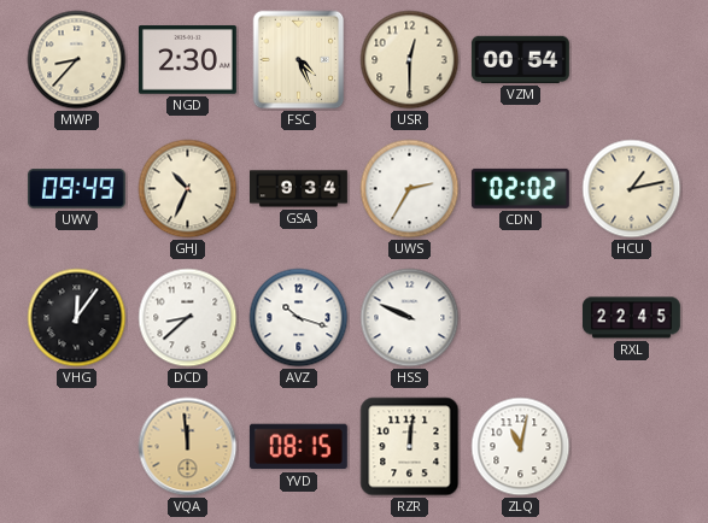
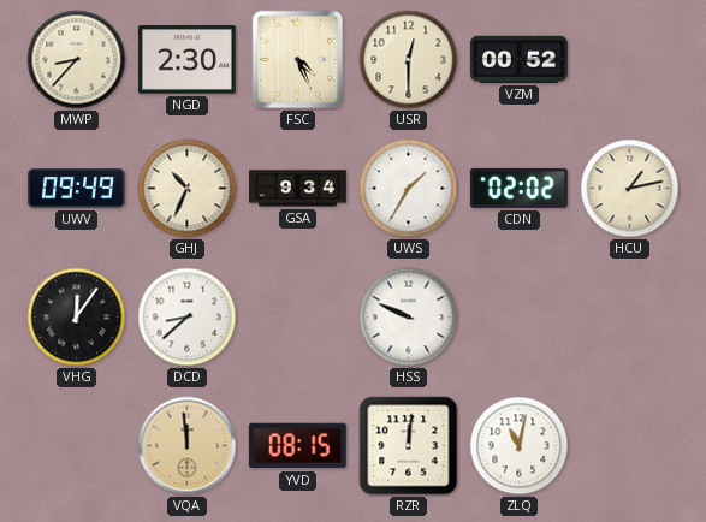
VZM: 00:54 -> 00:52 (518, 59)
UWS: 2:35 -> 1:35 (409, 189)
AVZ: 10:18 -> none (299, 318)
RXL: 22:45 -> none (631, 318)
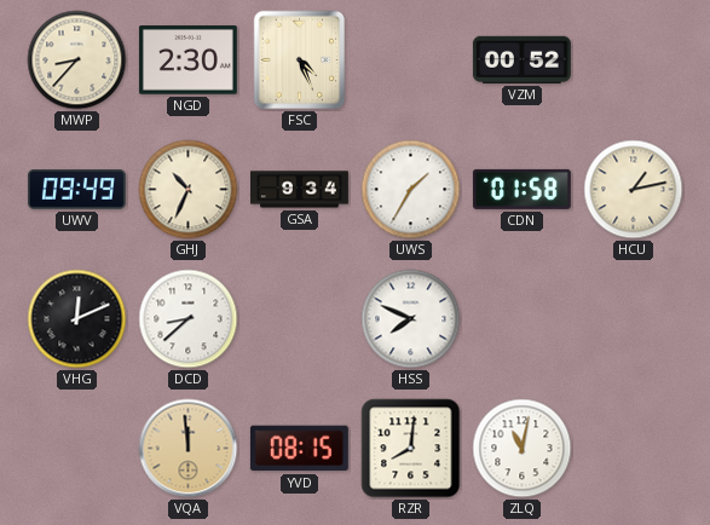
USR: 12:30 -> none (409, 60)
CDN: 02:02 -> 01:58 (521, 189)
VHG: 12:06 -> 12:11 (77, 319)
HSS: 9:49 -> 7:49 (411, 319)
RZR: 12:01 -> 8:01 (411, 449)
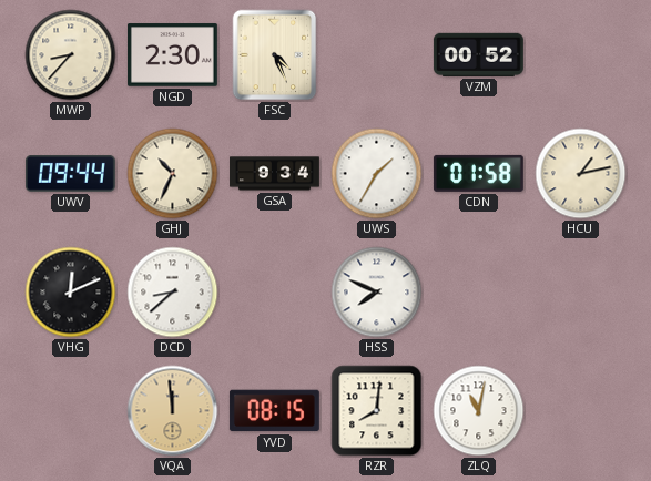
UWV: 09:49 -> 09:44 (70, 174)
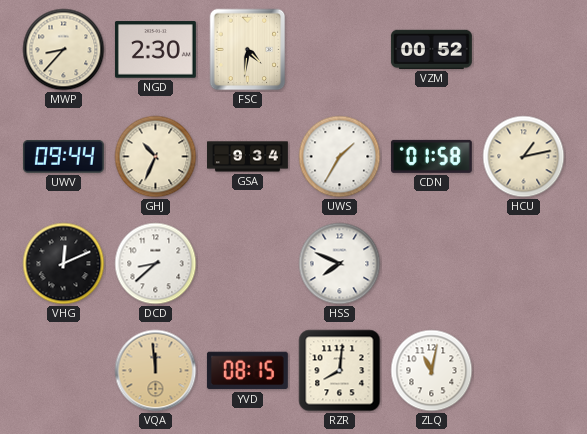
FSC: 4:26 -> 4:31 (248, 50)
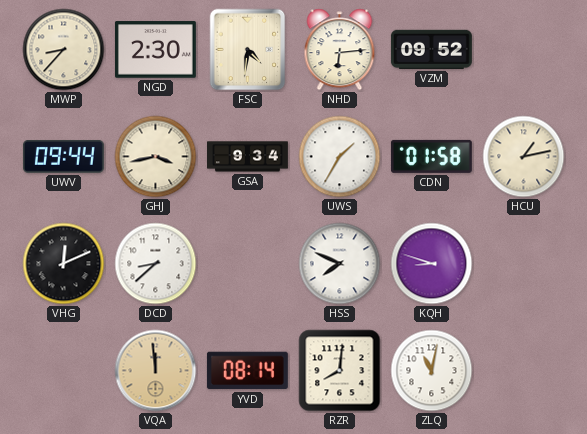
NHD: none -> 6:14 (340, 50)
VZM: 00:52 -> 09:52 (431, 49)
GHJ: 10:34 -> 3:43 (156, 157)
KQH: none -> 8:48 (432, 264)
YVD: 08:15 -> 08:14 (247, 371)
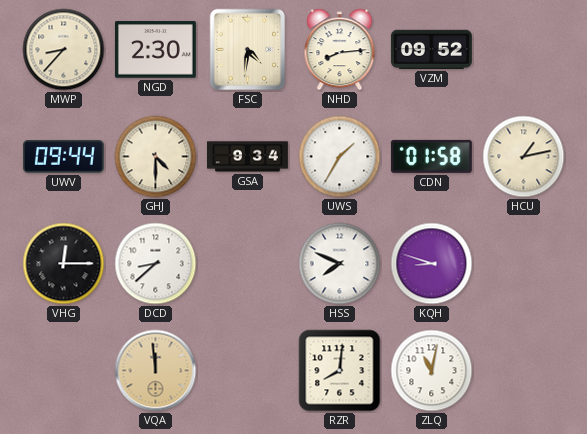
NHD: 6:14 -> 8:14 (340, 50)
GHJ: 3:43 -> 4:30 (156, 157)
VHG: 12:11 -> 12:15 (64, 264)
YVD: 08:14 -> none (247, 371)
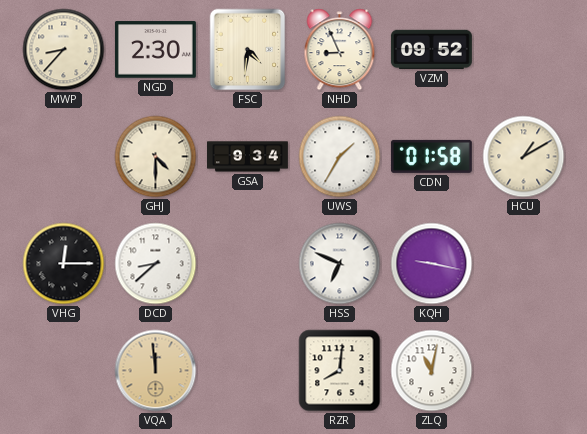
NHD: 8:14 -> 8:56 (340, 50)
UWV: 09:44 -> none (63, 157)
HCU: 1:13 -> 1:10 (524, 157)
HSS: 7:49 -> 6:49 (340, 264)
KQH: 8:48 -> 9:17 (432, 264)
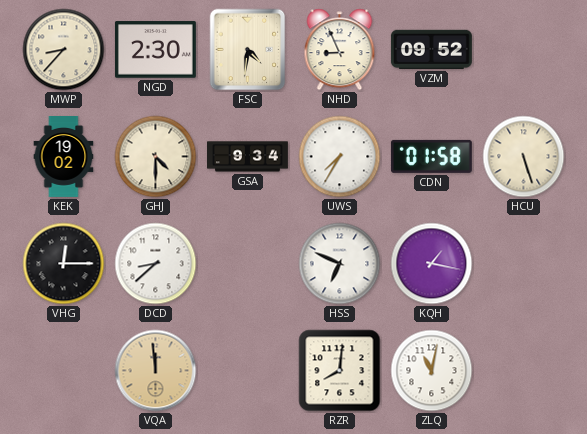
KEK: none -> 19:02 (64, 157)
UWS: 1:35 -> 7:35 (340, 157)
HCU: 1:10 -> 5:27 (524, 157)
KQH: 9:17 -> 1:17 (432, 264)
